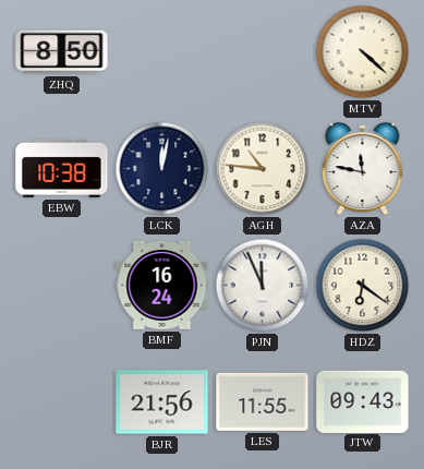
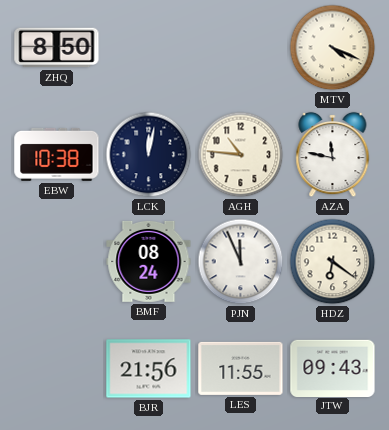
MTV: 4:22 -> 4:19 (333, 48)
BMF: 16:24 -> 08:24 (149, 261)
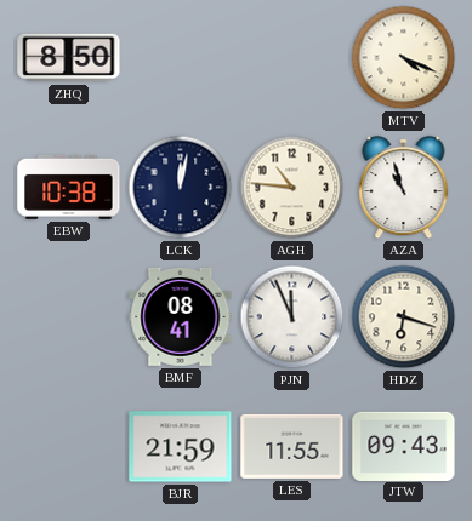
AZA: 11:47 -> 10:57 (404, 188)
BMF: 08:24 -> 08:41 (181, 316)
HDZ: 6:21 -> 6:18 (404, 317)
BJR: 21:56 -> 21:59 (181, 447)
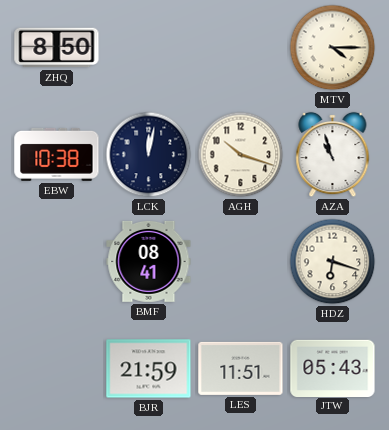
MTV: 4:19 -> 4:15 (333, 48)
AGH: 10:46 -> 10:18 (241, 155)
PJN: 11:56 -> none (292, 317)
LES: 11:55 -> 11:51 (241, 368)
JTW: 09:43 -> 05:43 (333, 368)
